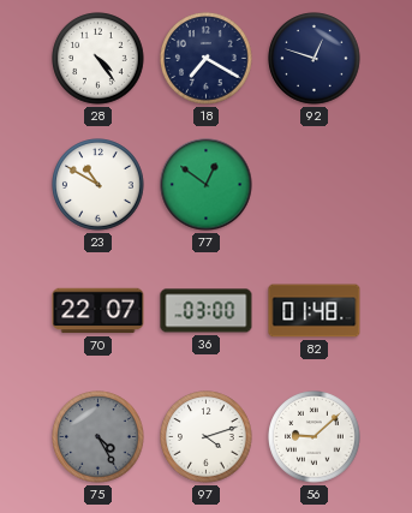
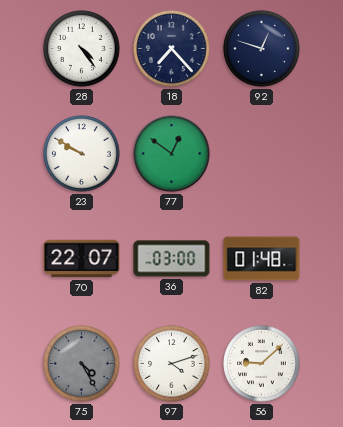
18: 7:20 -> 7:23 (172, 49)
23: 10:50 -> 9:50 (82, 154)
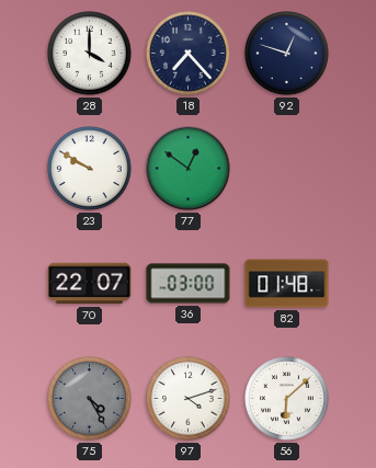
28: 4:24 -> 4:00 (90, 54)
56: 9:08 -> 6:08 (287, 399)
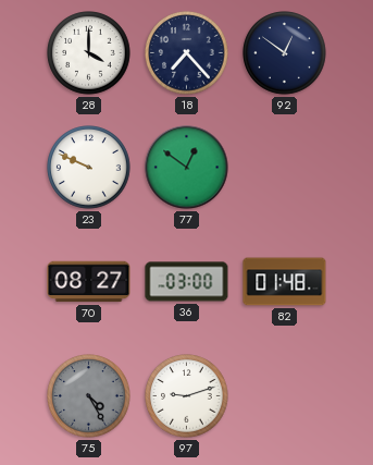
92: 12:48 -> 12:51 (285, 53)
23: 9:50 -> 9:49 (89, 168)
70: 22:07 -> 08:27 (89, 282)
97: 4:12 -> 9:12 (187, 396)
56: 6:08 -> none (287, 399)
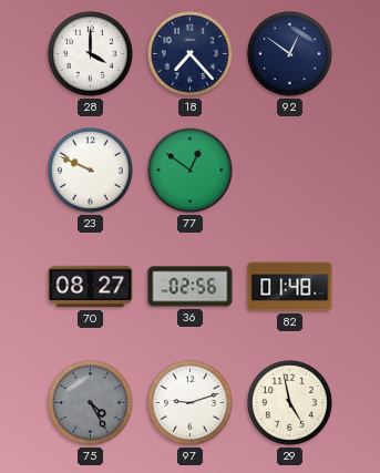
36: 03:00 -> 02:56 (191, 287)
29: none -> 4:58 (290, 403)
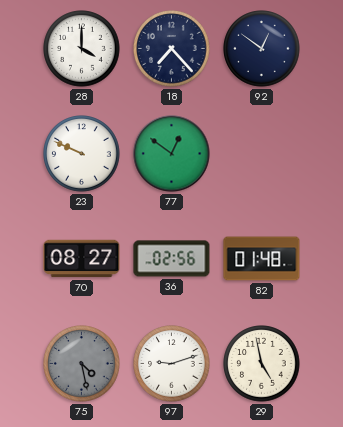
75: 4:25 -> 4:28 (82, 364)
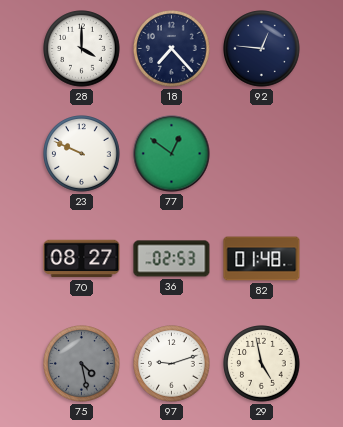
92: 12:51 -> 12:46 (262, 49)
36: 02:56 -> 02:53 (172, 259)
